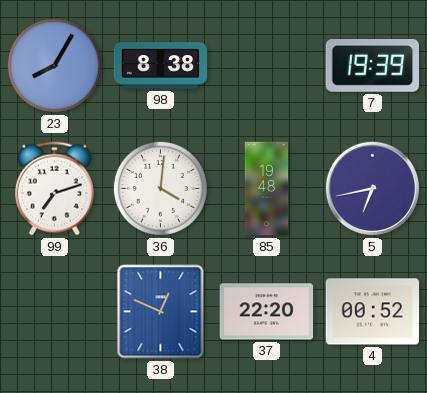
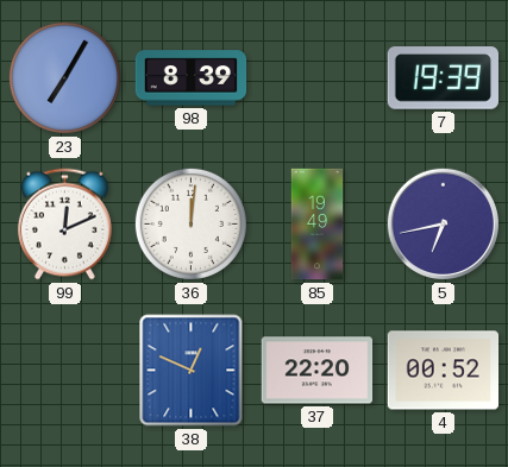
23: 8:05 -> 7:05 (64, 77)
98: 8:38 -> 8:39 (192, 78)
99: 7:12 -> 12:11 (64, 225)
36: 4:01 -> 12:01 (190, 223)
85: 19:48 -> 19:49 (318, 225)
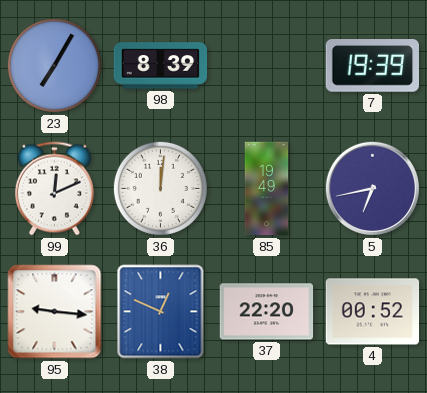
95: none -> 9:16 (55, 312)
